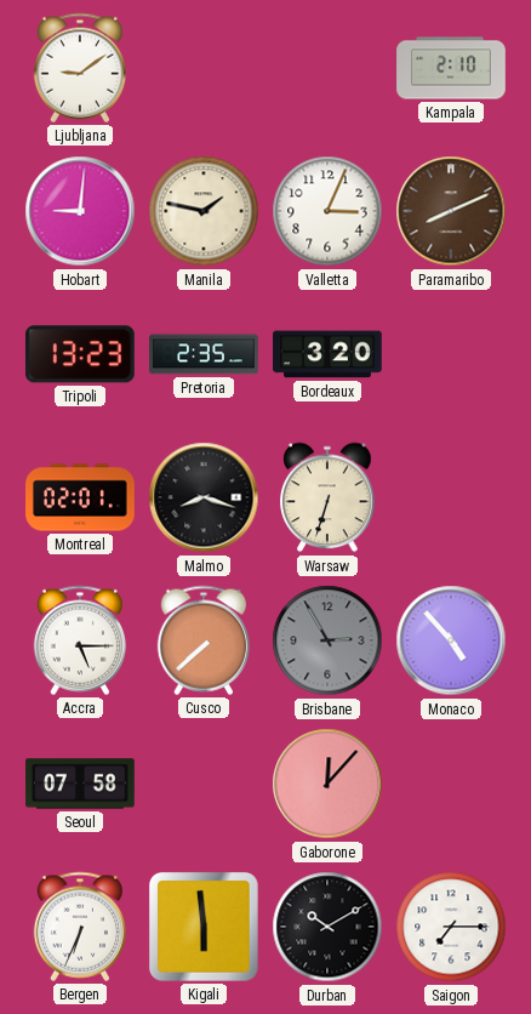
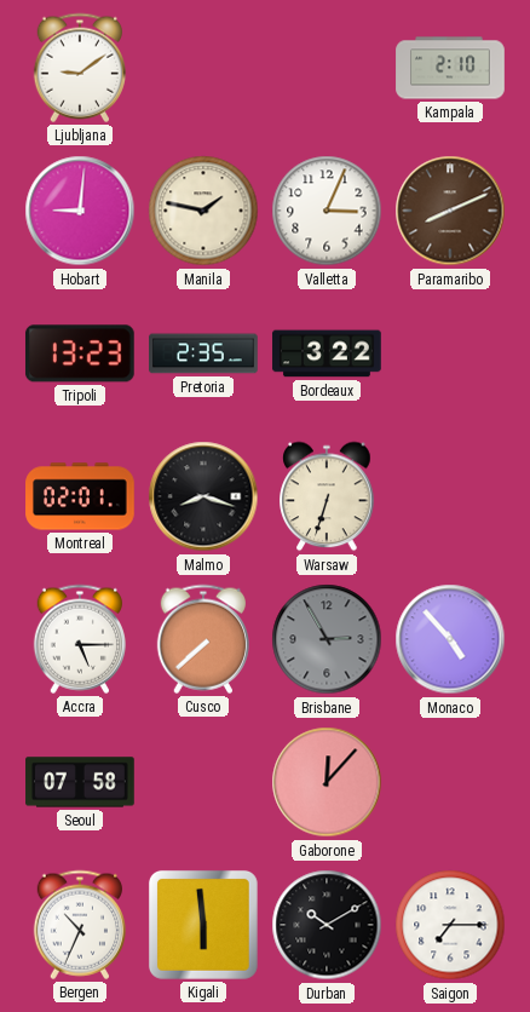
Bordeaux: 3:20 -> 3:22 (327, 353)
Bergen: 6:34 -> 10:34 (79, 925)
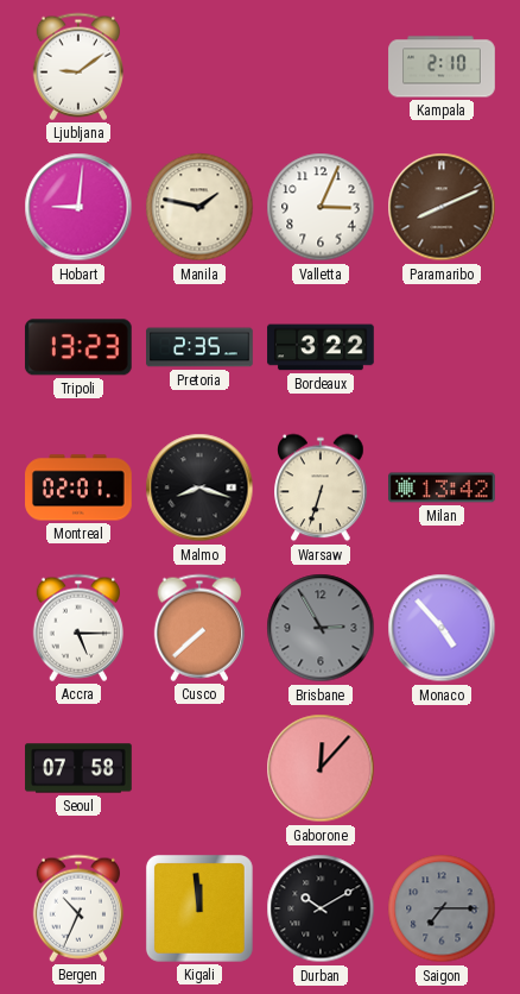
Milan: none -> 13:42 (442, 487)
Kigali: 5:59 -> 11:59 (199, 908)
Saigon dial: white -> grey (442, 908)
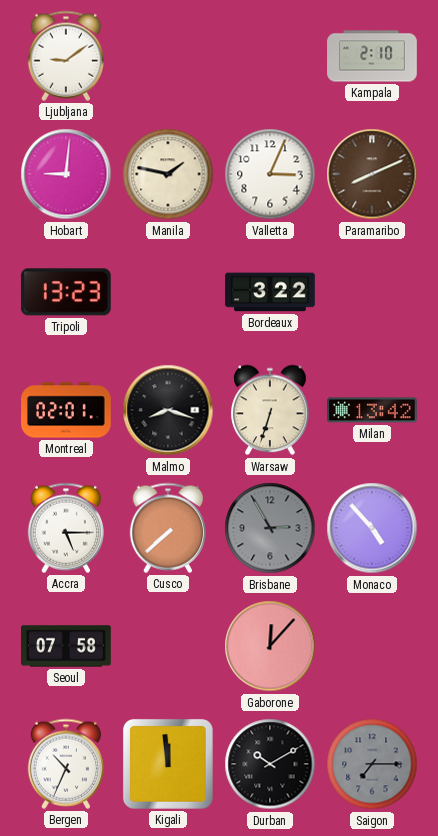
Pretoria: 2:35 -> none (199, 347)
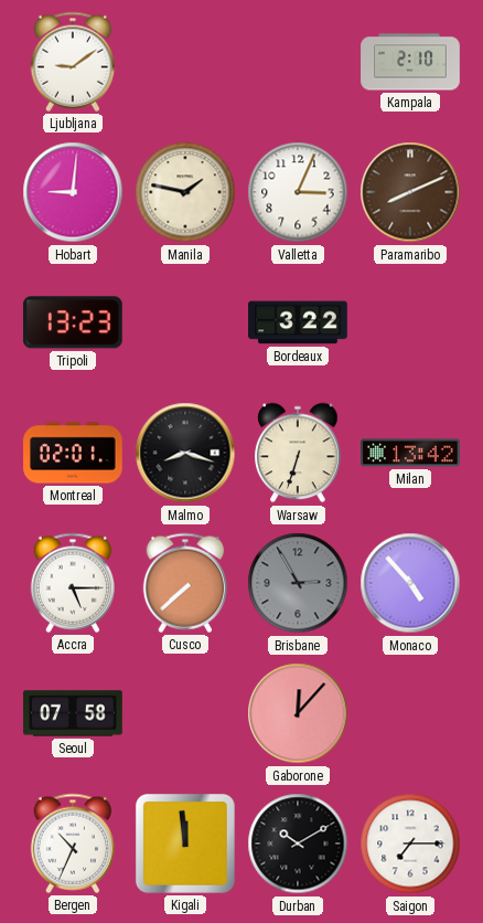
Saigon dial: grey -> white (410, 844)
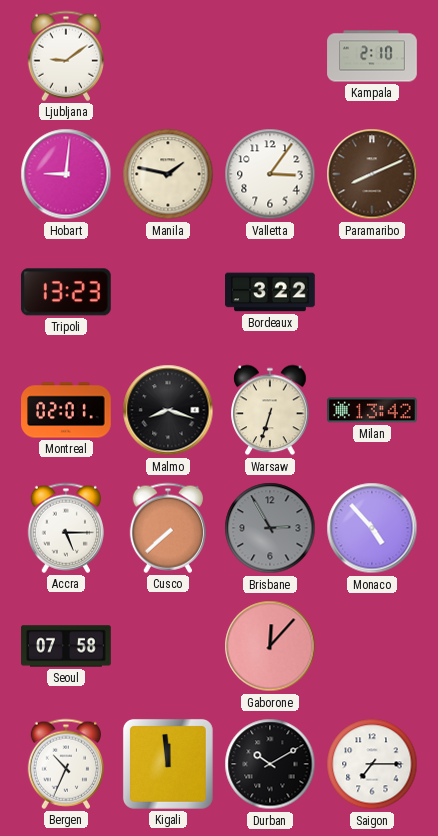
Valletta: 3:04 -> 3:06 (270, 174)
